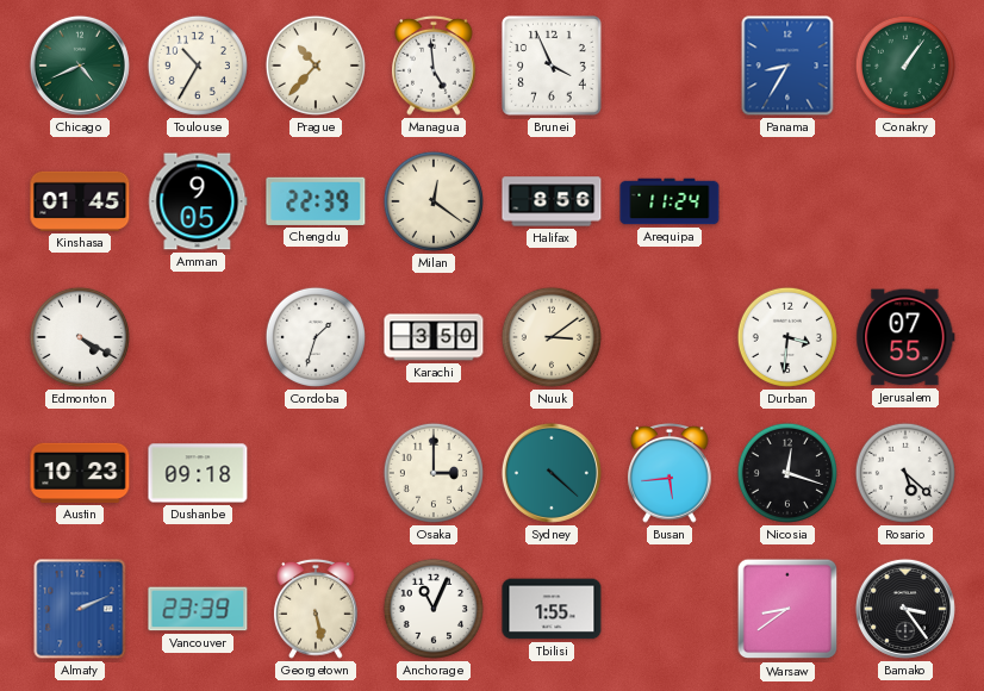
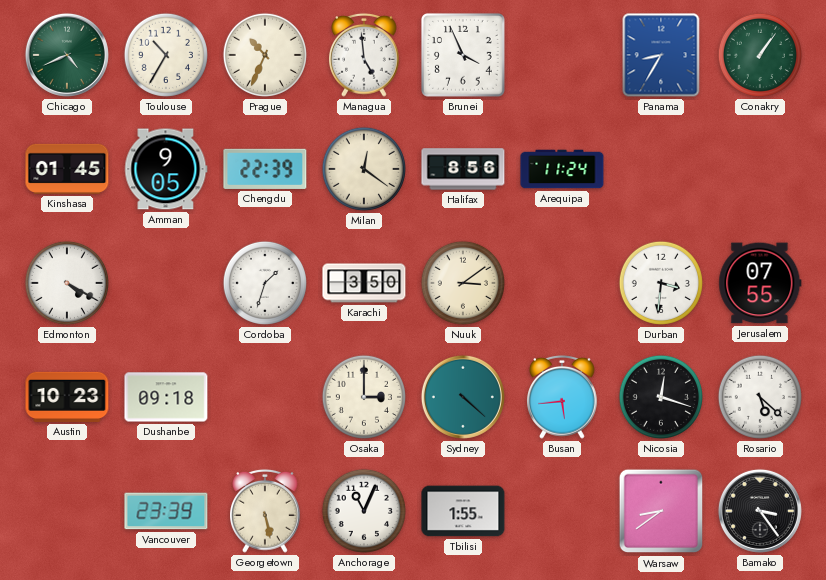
Prague: 10:37 -> 10:34 (265, 55)
Almaty: 2:11 -> none (80, 609)
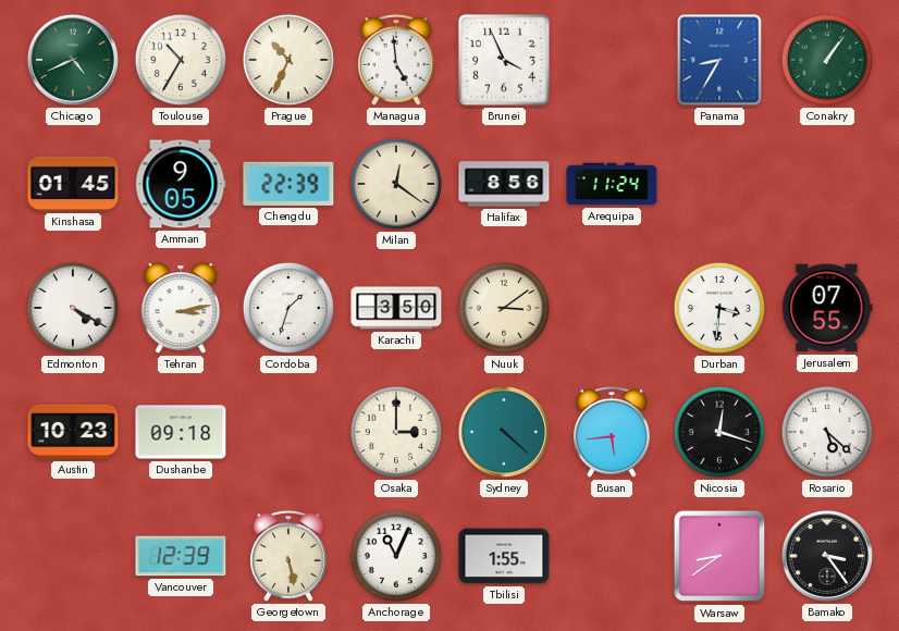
Tehran: none -> 3:13 (181, 308)
Vancouver: 23:39 -> 12:39 (181, 556)
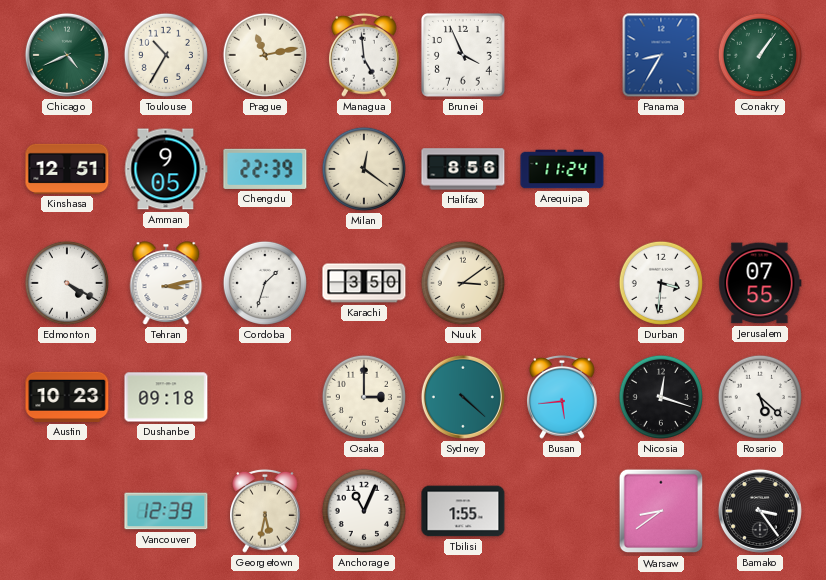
Prague: 10:34 -> 11:13 (265, 55)
Kinshasa: 01:45 -> 12:51 (67, 169)
Georgetown: 5:28 -> 5:32 (266, 511)
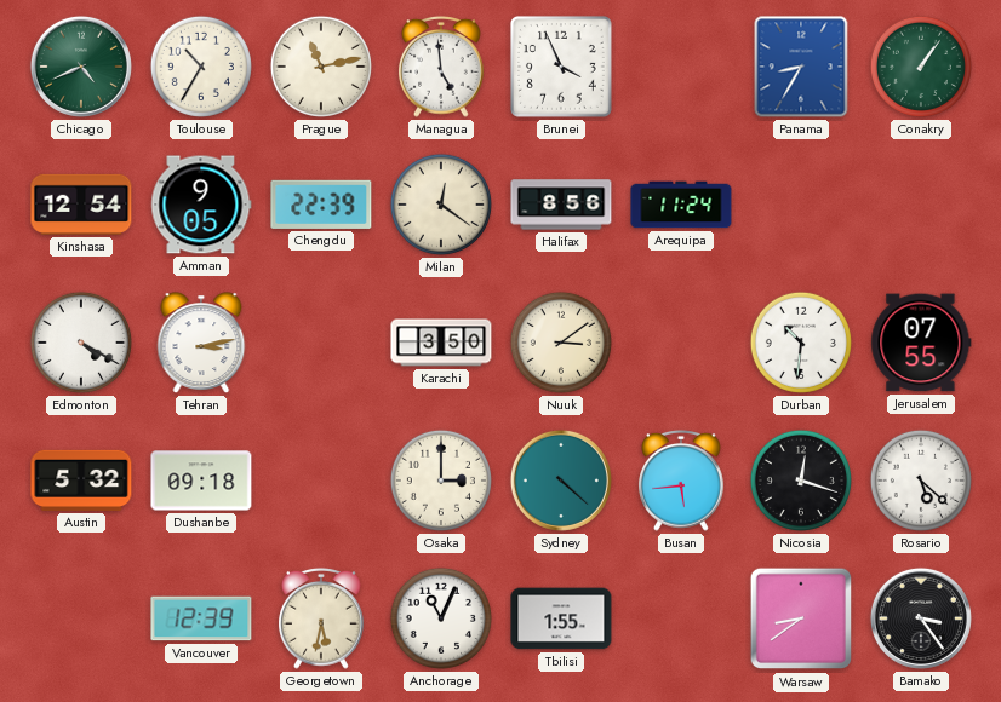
Kinshasa: 12:51 -> 12:54 (81, 205)
Cordoba: 1:33 -> none (265, 283)
Durban: 3:31 -> 10:31 (801, 343)
Austin: 10:23 -> 5:32 (81, 481)
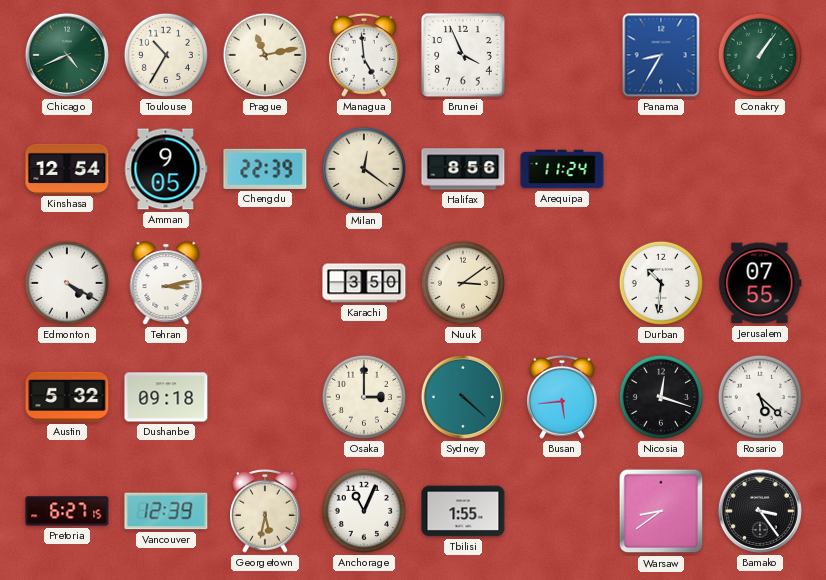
Pretoria: none -> 6:27 (67, 511)
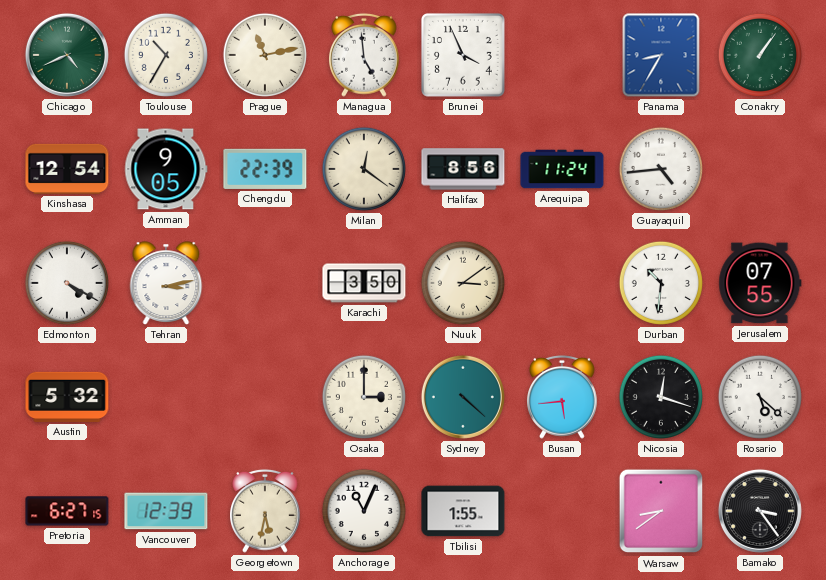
Guayaquil: none -> 4:44 (661, 169)
Dushanbe: 09:18 -> none (166, 397)
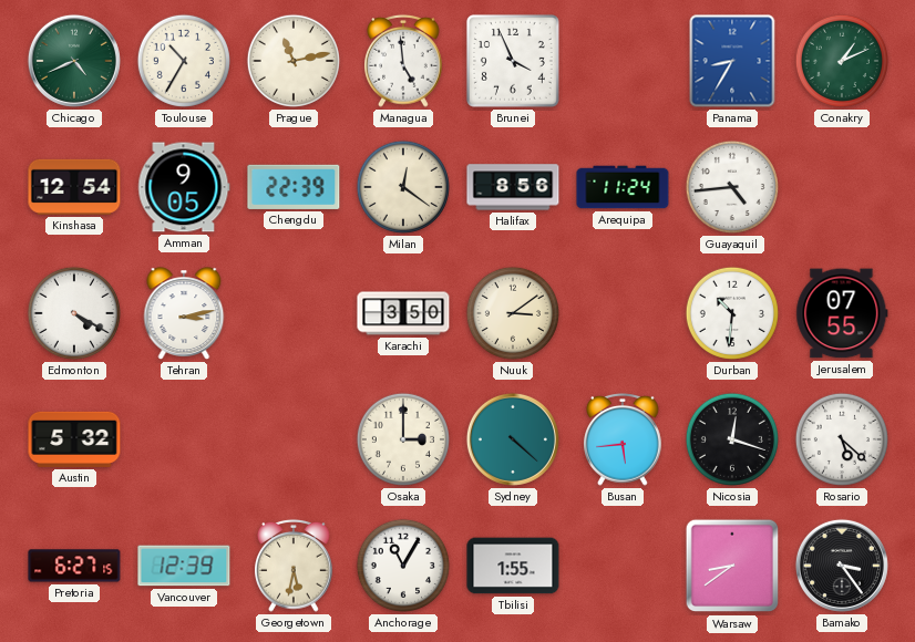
Conakry: 1:06 -> 1:11 (842, 61)
Anchorage: 11:04 -> 11:05 (403, 566)
